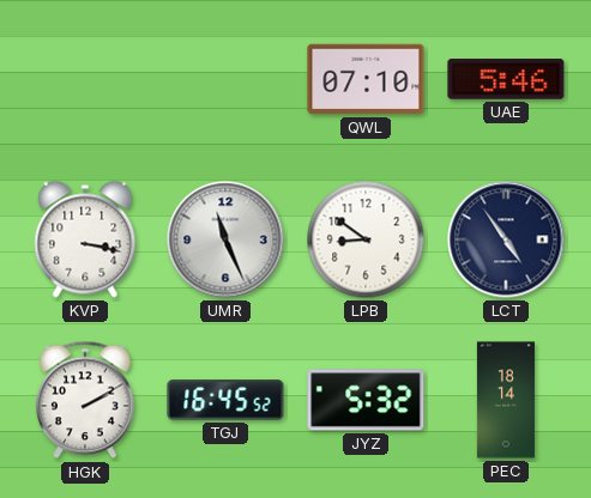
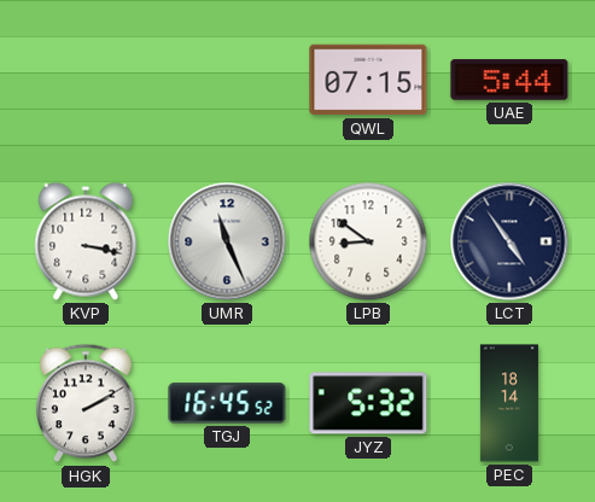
QWL: 07:10 -> 07:15 (368, 80)
UAE: 5:46 -> 5:44 (509, 80)
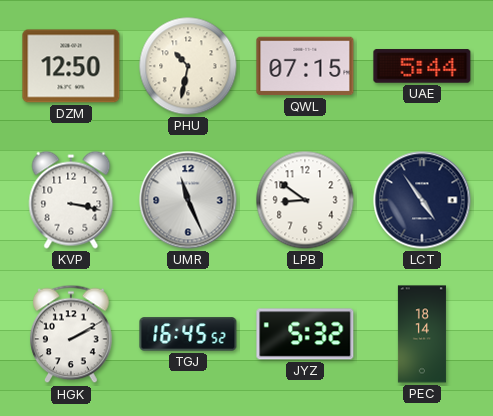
DZM: none -> 12:50 (71, 66)
PHU: none -> 10:32 (188, 66)
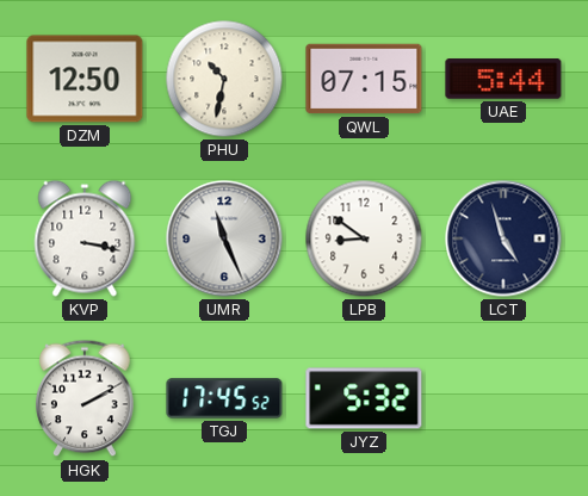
LCT: 4:54 -> 4:57 (503, 238)
TGJ: 16:45 -> 17:45 (224, 398)
PEC: 18:14 -> none (422, 334)
